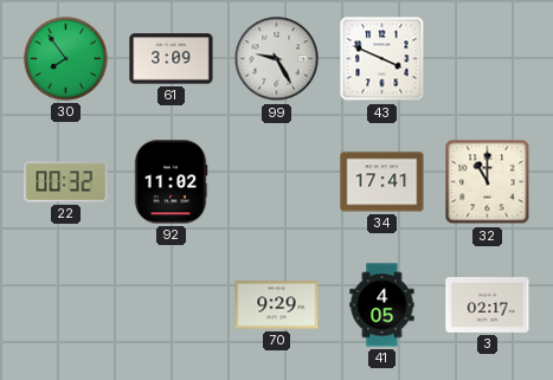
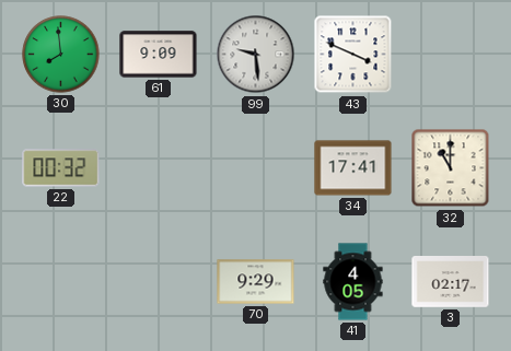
30: 7:54 -> 7:59 (61, 55)
61: 3:09 -> 9:09 (159, 55)
99: 9:25 -> 9:29 (256, 55)
92: 11:02 -> none (171, 182)
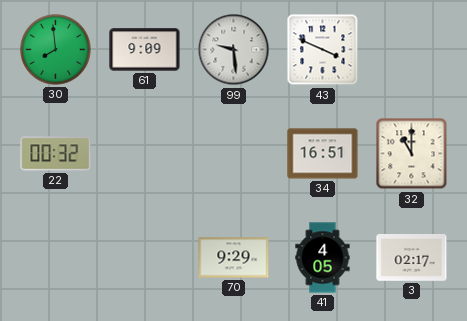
34: 17:41 -> 16:51 (323, 154)
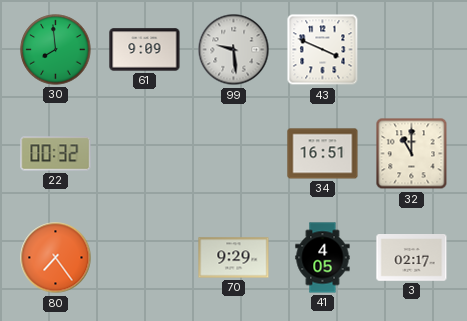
80: none -> 7:24 (56, 258)
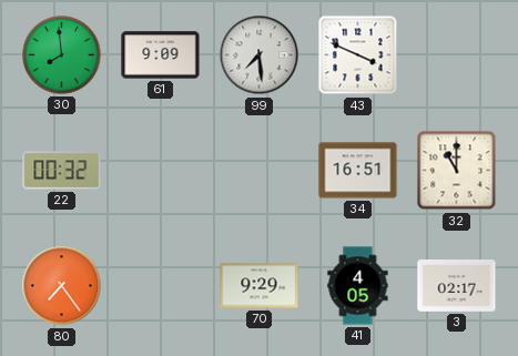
99: 9:29 -> 7:29 (260, 55)
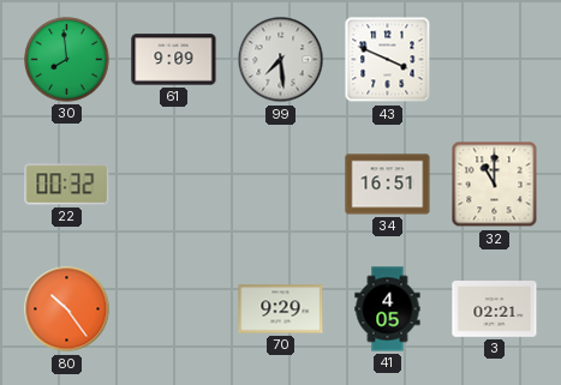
80: 7:24 -> 10:24 (67, 309)
3: 02:17 -> 02:21 (495, 309)
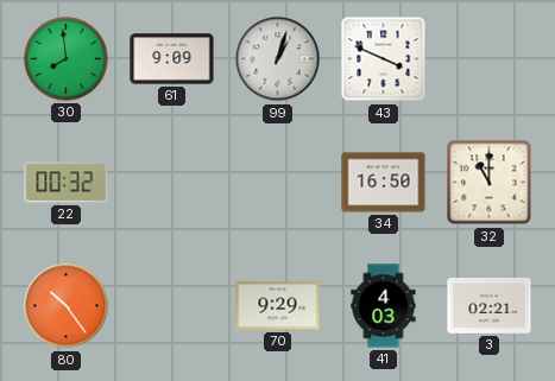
99: 7:29 -> 1:03 (278, 59)
34: 16:51 -> 16:50 (384, 183)
41: 4:05 -> 4:03 (384, 306)
